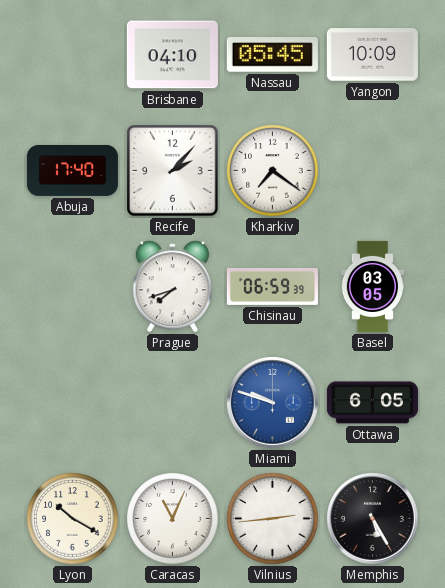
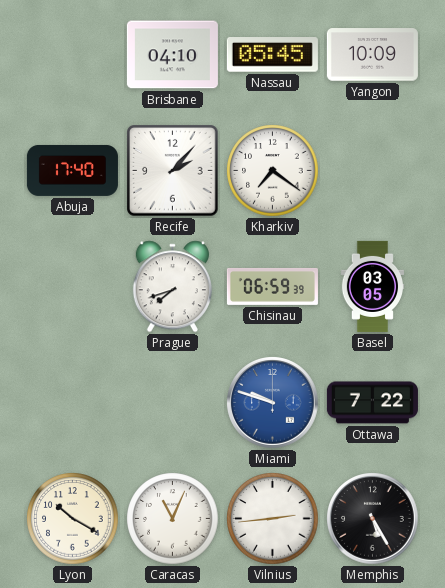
Ottawa: 6:05 -> 7:22 (372, 403)
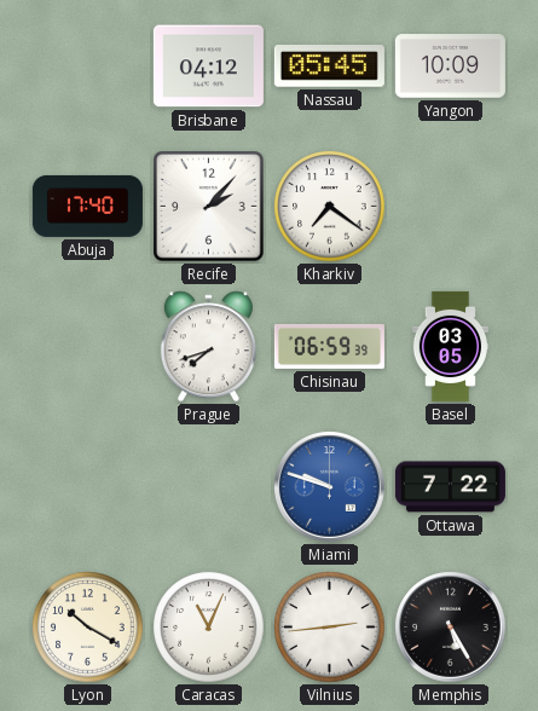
Brisbane: 04:10 -> 04:12 (208, 67)
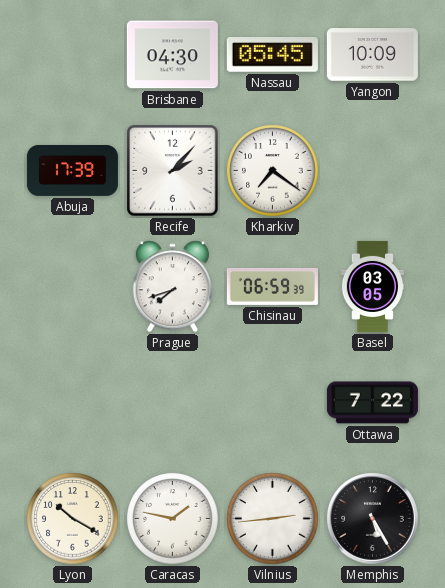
Brisbane: 04:12 -> 04:30 (172, 55)
Abuja: 17:40 -> 17:39 (72, 170)
Miami: 9:48 -> none (330, 487)
Caracas: 11:04 -> 1:47 (173, 519)
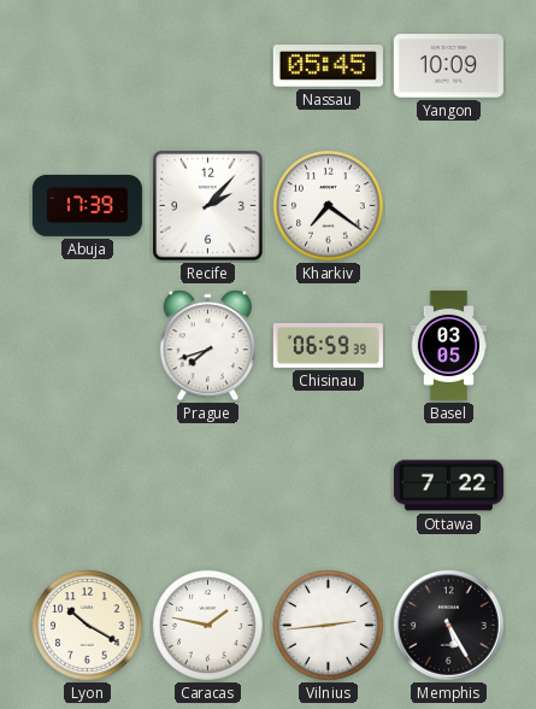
Brisbane: 04:30 -> none (172, 55)
